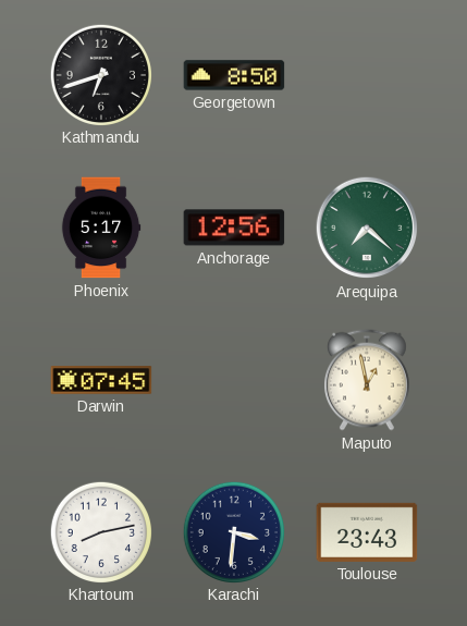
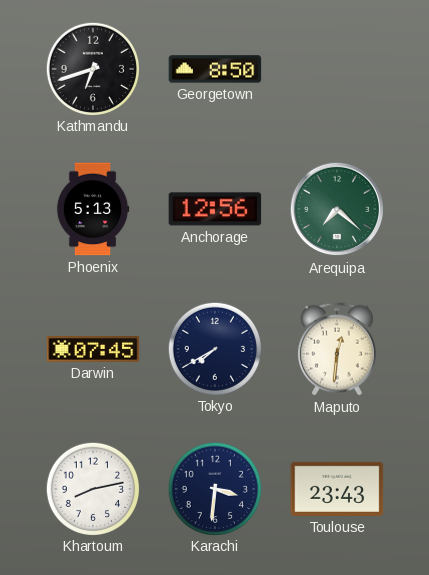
Phoenix: 5:17 -> 5:13 (93, 209)
Tokyo: none -> 7:40 (214, 348)
Maputo: 12:58 -> 12:31 (337, 349)
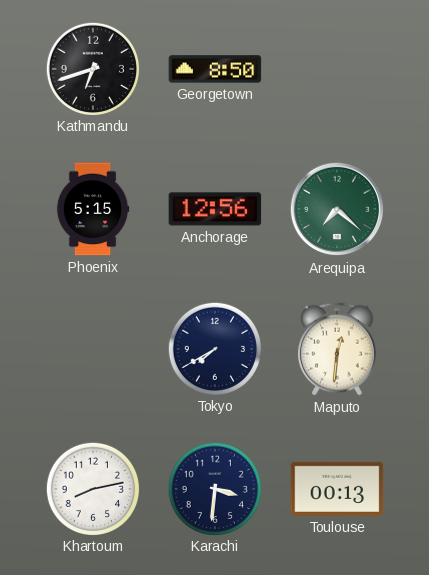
Phoenix: 5:13 -> 5:15 (93, 209)
Darwin: 07:45 -> none (93, 349)
Toulouse: 23:43 -> 00:13 (337, 489)
